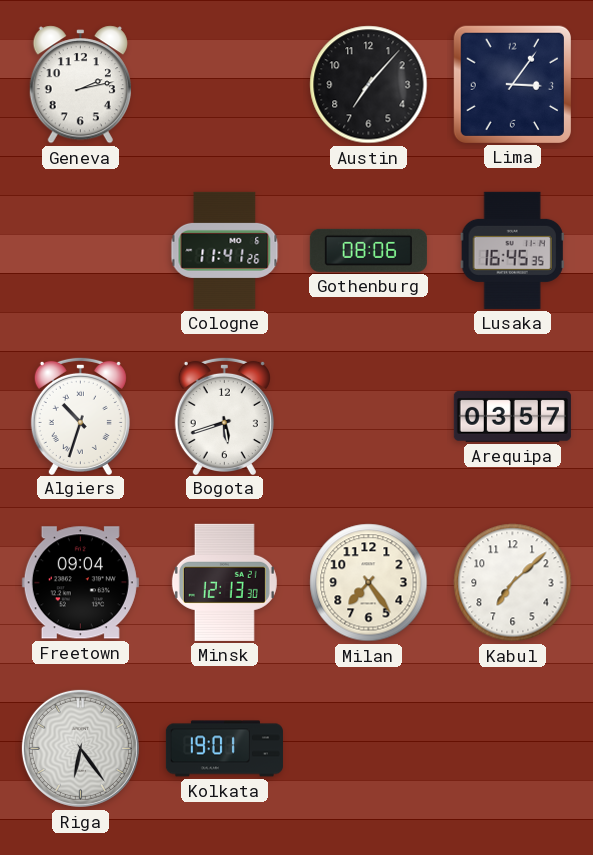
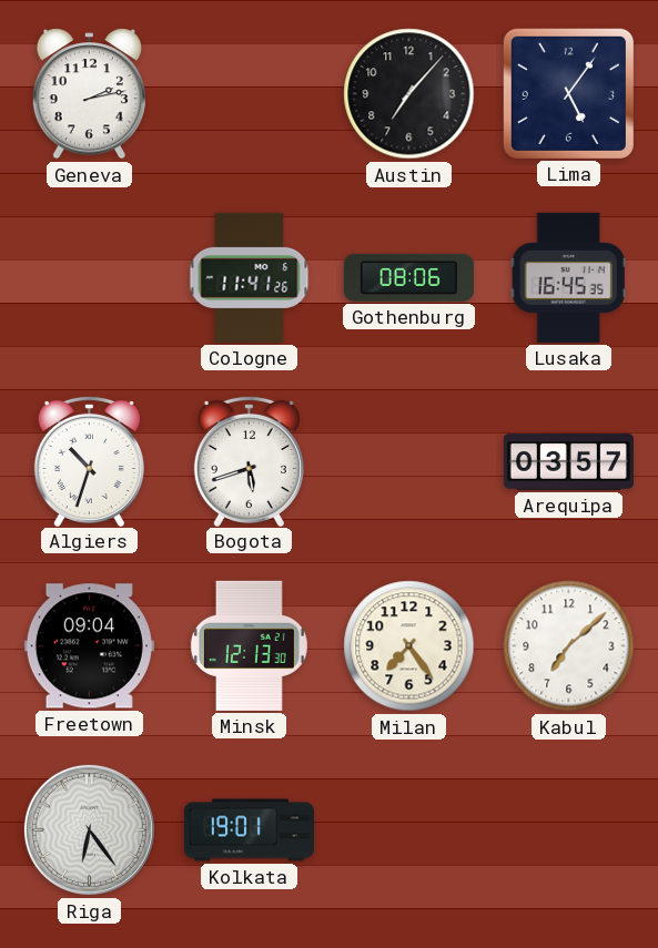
Lima: 3:06 -> 5:06 (568, 93)
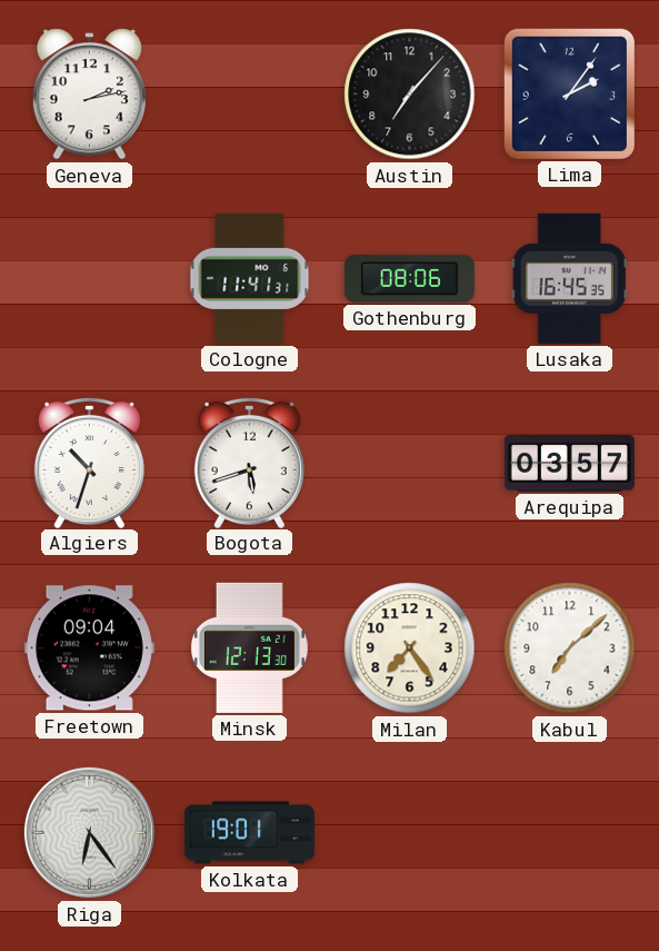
Lima: 5:06 -> 2:06 (569, 93)
Cologne: 11:41:26 -> 11:41:31 (250, 278)
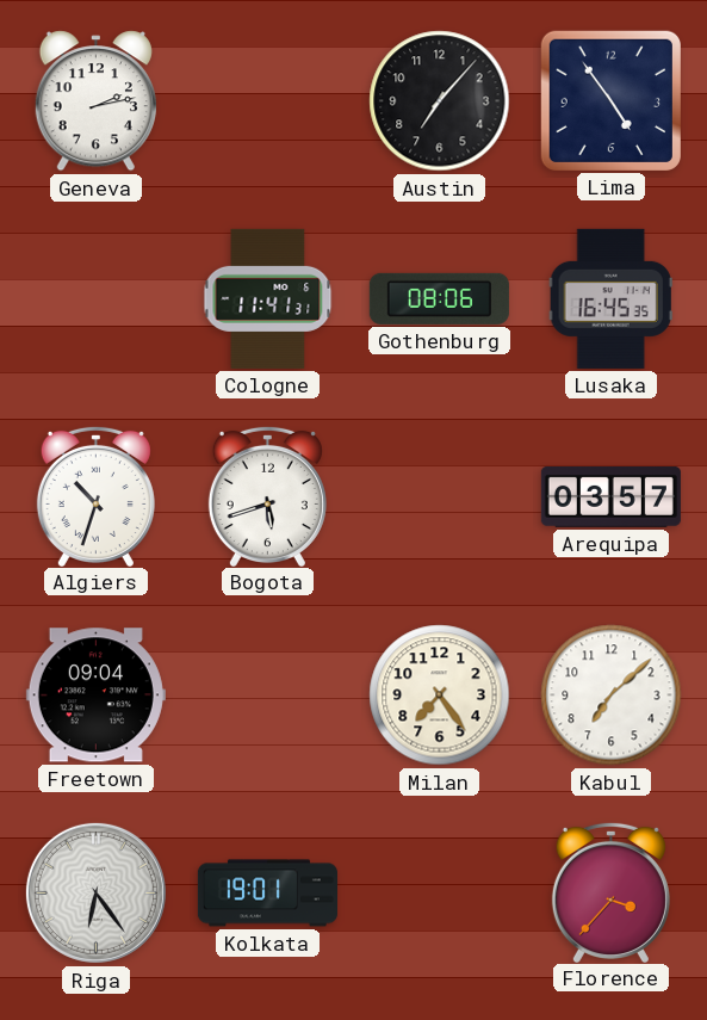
Lima: 2:06 -> 4:54 (610, 100)
Minsk: 12:13 -> none (249, 647)
Florence: none -> 3:37 (610, 891)
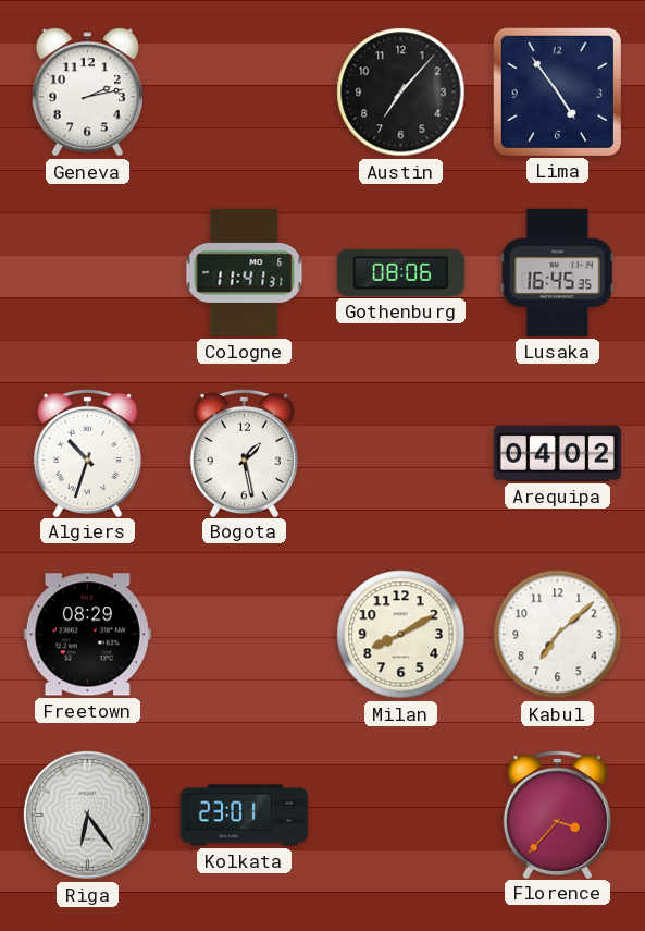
Bogota: 5:42 -> 1:28 (244, 452)
Arequipa: 03:57 -> 04:02 (557, 453)
Freetown: 09:04 -> 08:29 (87, 635)
Milan: 7:24 -> 8:10 (401, 635)
Kolkata: 19:01 -> 23:01 (244, 816)
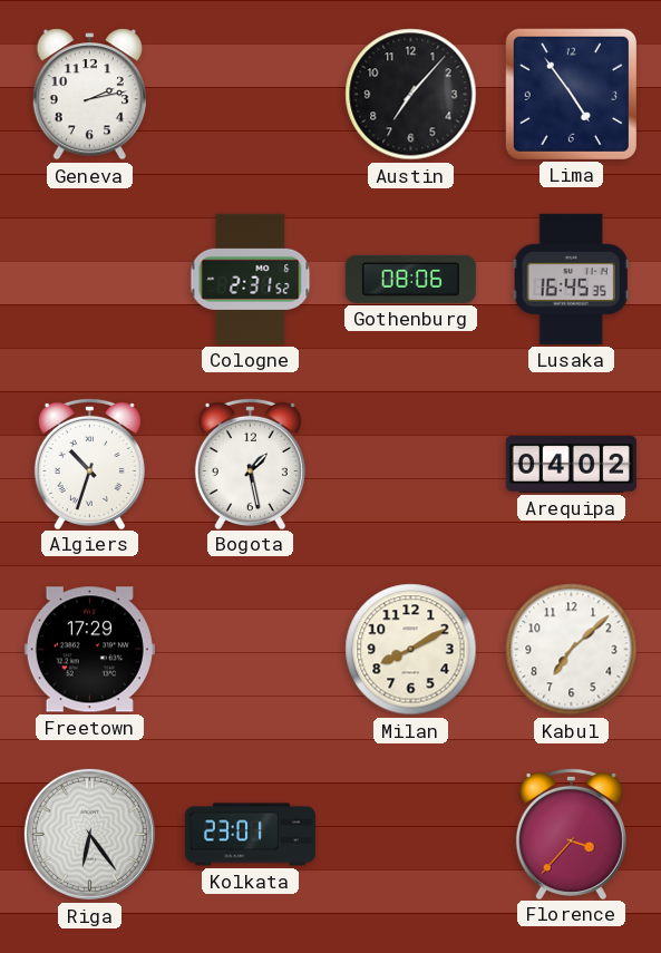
Cologne: 11:41 -> 2:31 (251, 279)
Freetown: 08:29 -> 17:29 (89, 650)
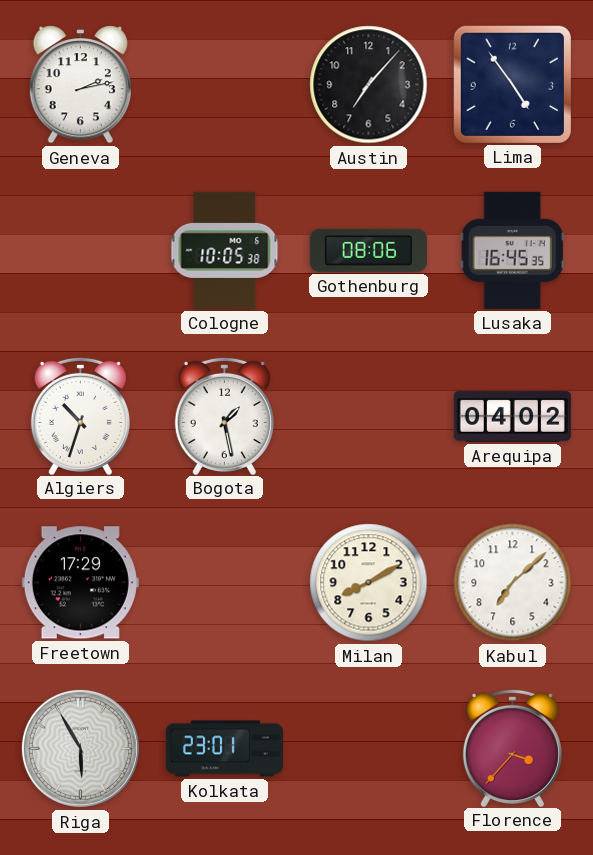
Cologne: 2:31 -> 10:05 (225, 250)
Riga: 6:24 -> 5:55 (80, 748)
